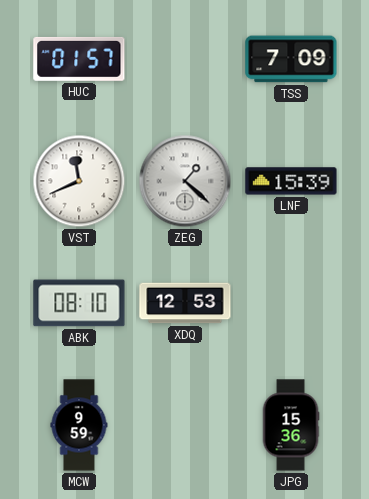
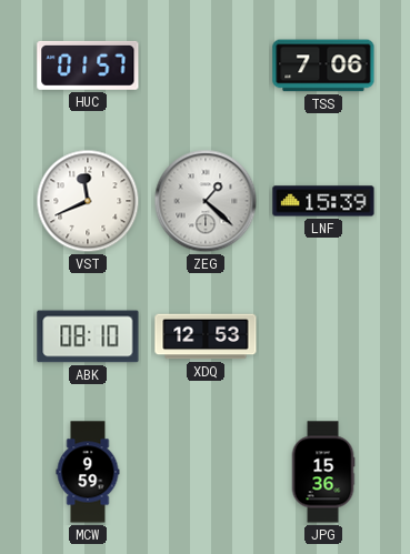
TSS: 7:09 -> 7:06 (323, 66)
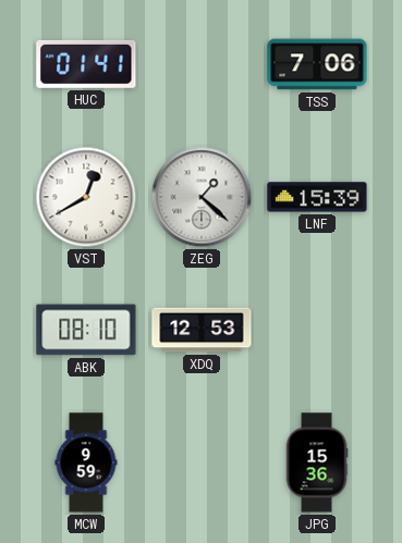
HUC: 01:57 -> 01:41 (86, 64)
VST: 11:41 -> 12:40 (86, 197)
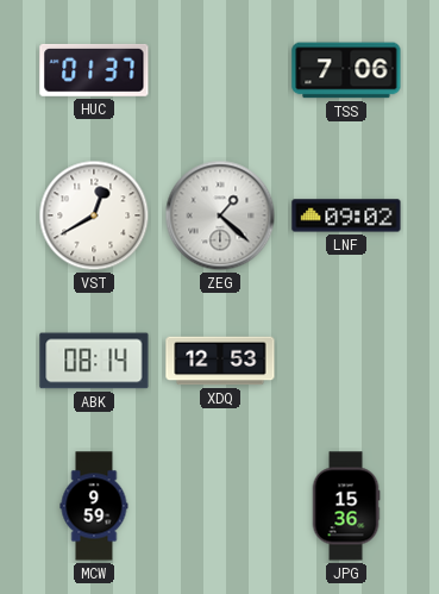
HUC: 01:41 -> 01:37 (94, 70)
LNF: 15:39 -> 09:02 (346, 215)
ABK: 08:10 -> 08:14 (94, 361)
